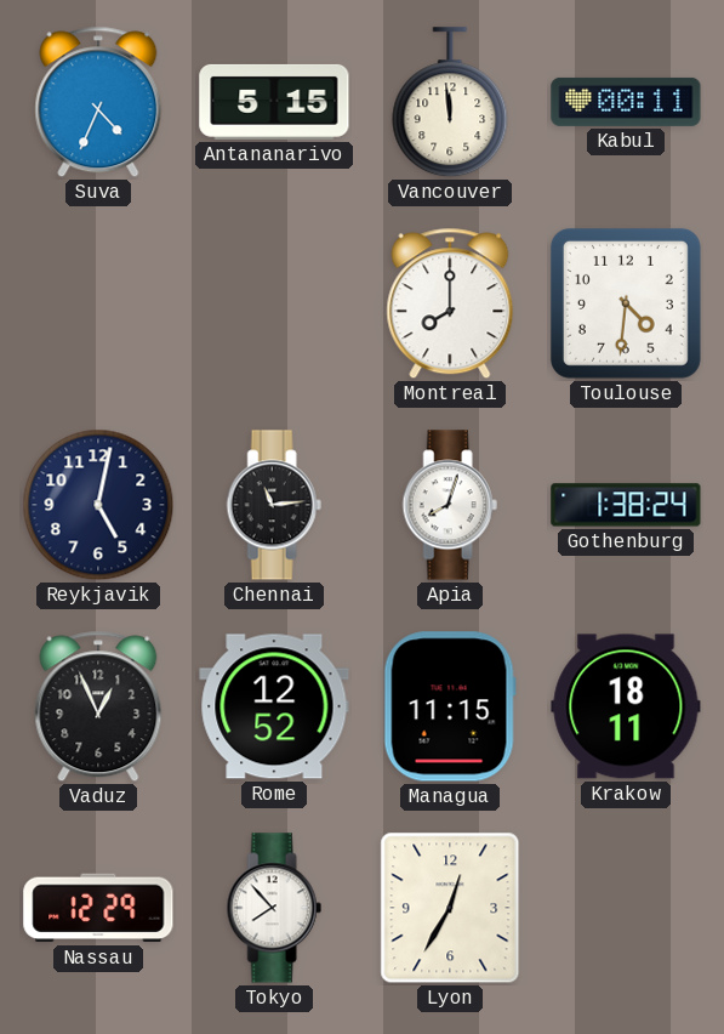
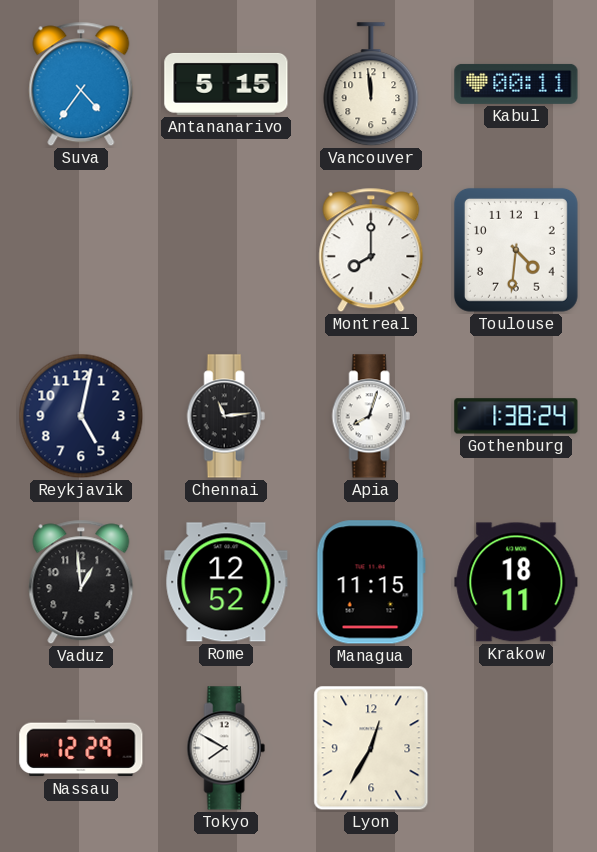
Suva: 4:34 -> 4:36 (81, 84)
Vaduz: 12:56 -> 12:59 (81, 582)
Tokyo: 7:53 -> 7:50 (226, 748)
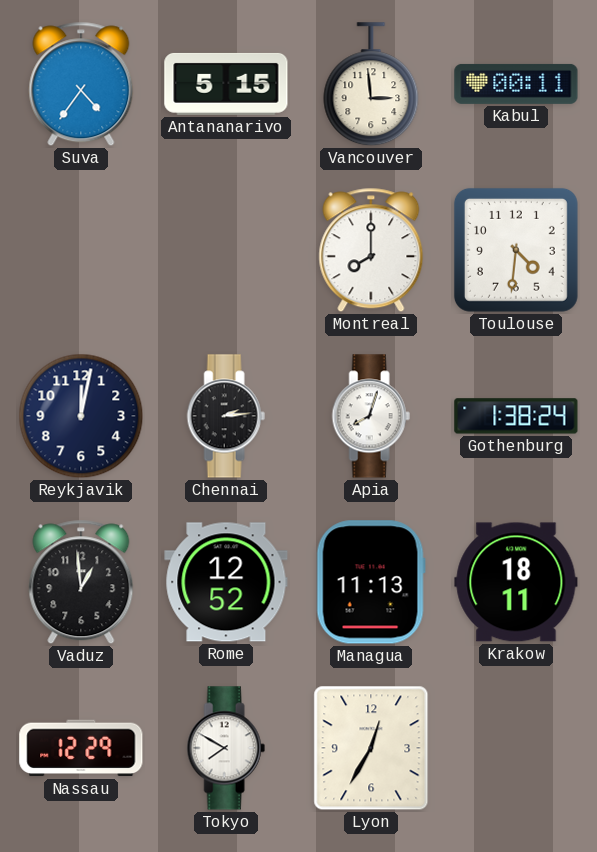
Vancouver: 11:59 -> 2:59 (371, 85)
Reykjavik: 5:02 -> 12:02 (81, 416)
Chennai: 11:14 -> 2:14 (226, 416)
Managua: 11:15 -> 11:13 (371, 582)
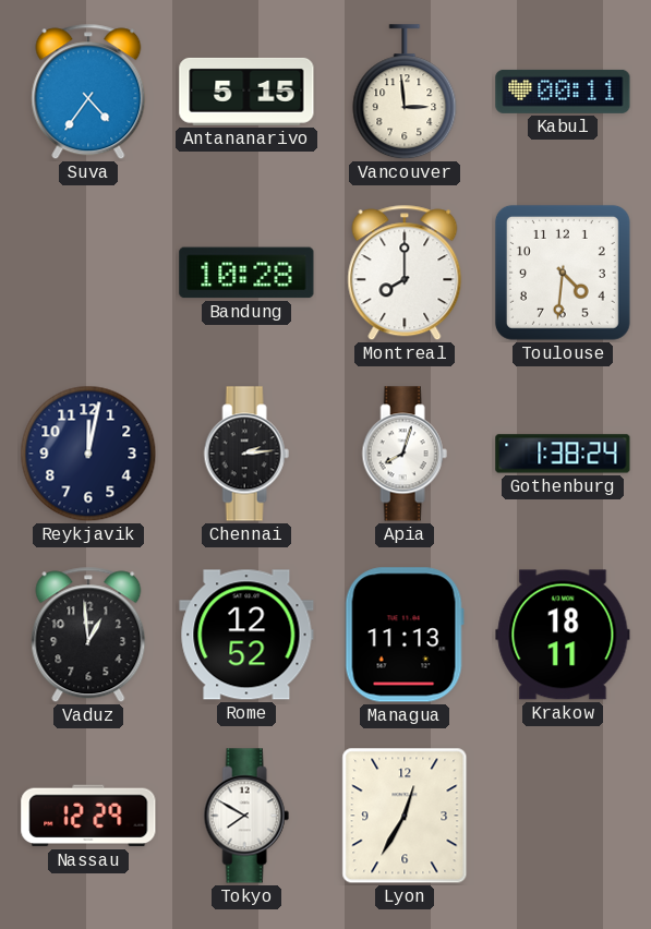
Bandung: none -> 10:28 (246, 273)
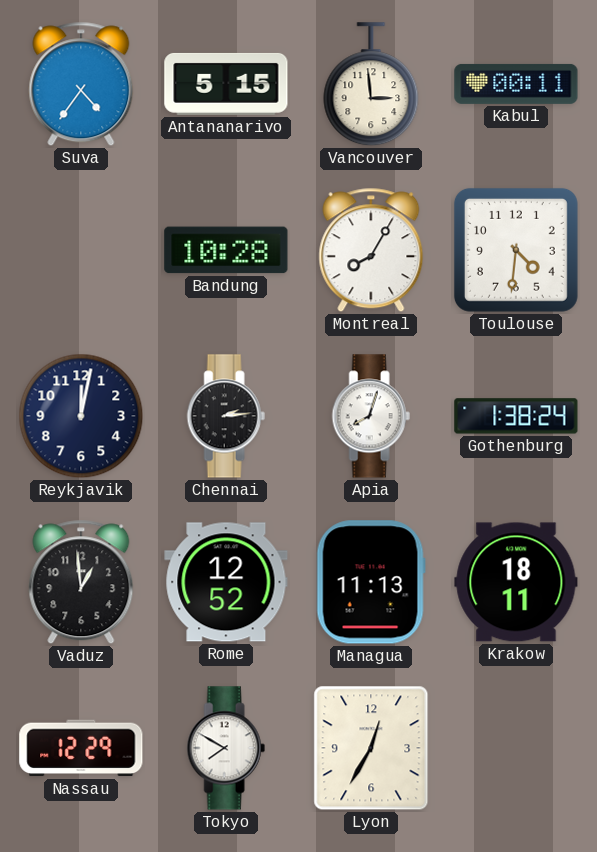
Montreal: 8:00 -> 8:05 (371, 250)
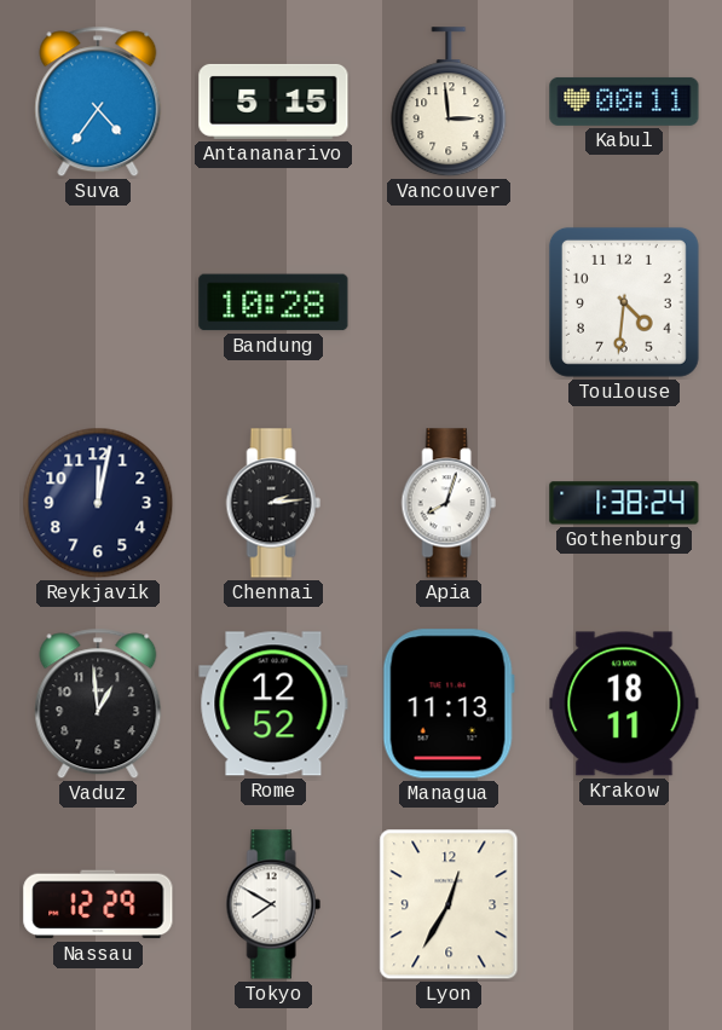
Montreal: 8:05 -> none (371, 250)
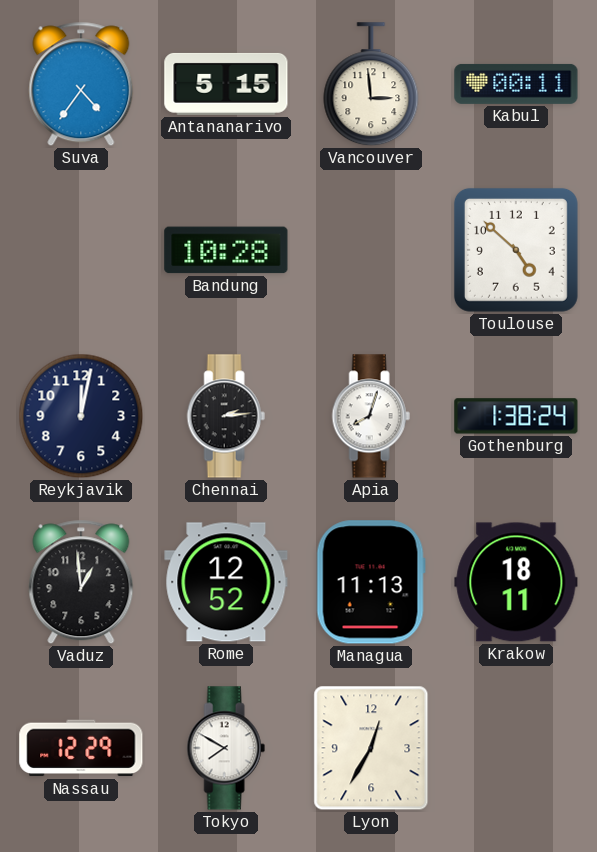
Toulouse: 4:31 -> 4:52 (516, 250)
